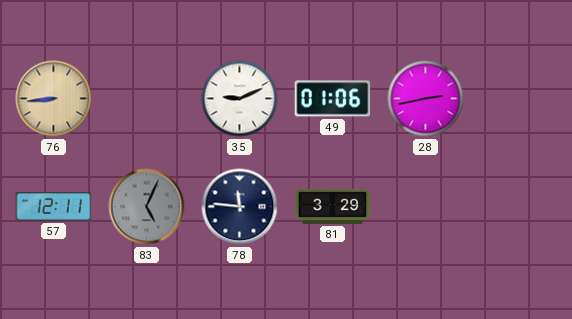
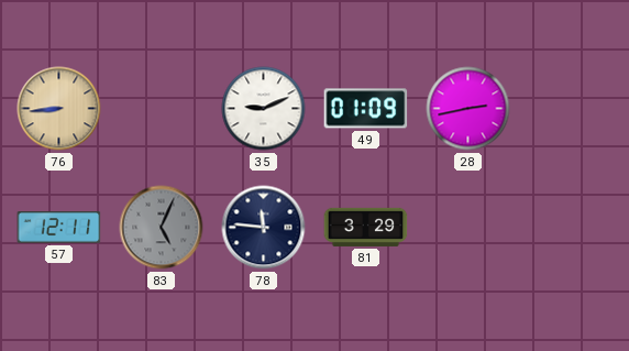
49: 01:06 -> 01:09 (366, 109)
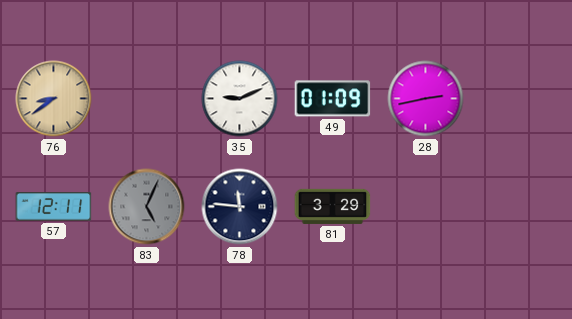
76: 8:44 -> 8:39 (54, 99)
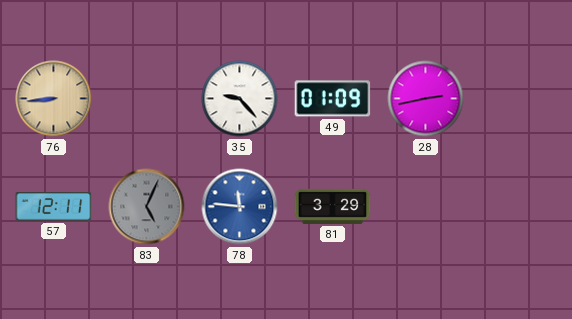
76: 8:39 -> 8:44 (54, 99)
35: 9:11 -> 9:23 (240, 99)
78 dial: navy -> blue (240, 207)
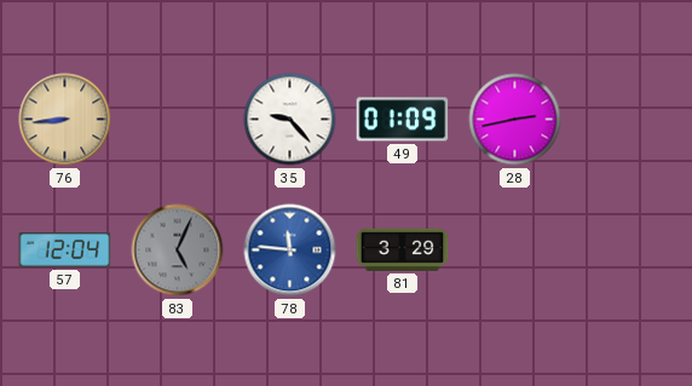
57: 12:11 -> 12:04 (65, 250)
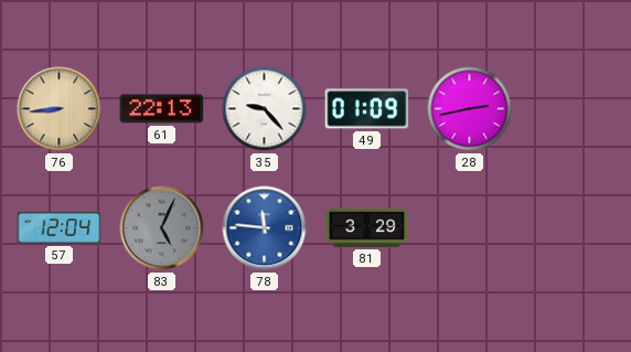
61: none -> 22:13 (162, 109)
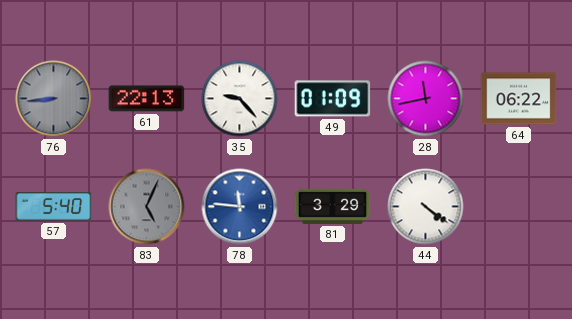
76 dial: champagne -> grey (54, 99)
28: 2:43 -> 11:43 (426, 99)
64: none -> 06:22 (519, 99)
57: 12:04 -> 5:40 (54, 207)
44: none -> 4:21 (426, 207)
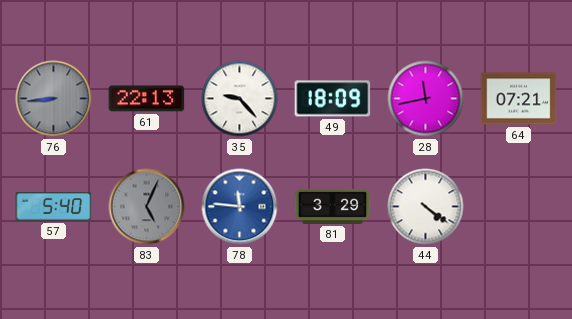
49: 01:09 -> 18:09 (333, 99)
64: 06:22 -> 07:21 (519, 99)
